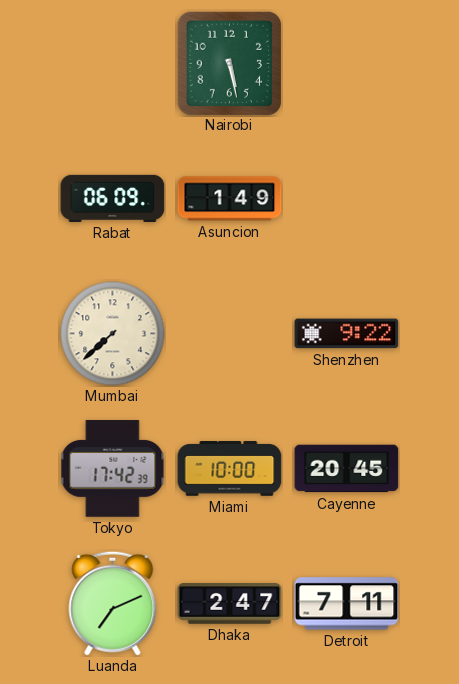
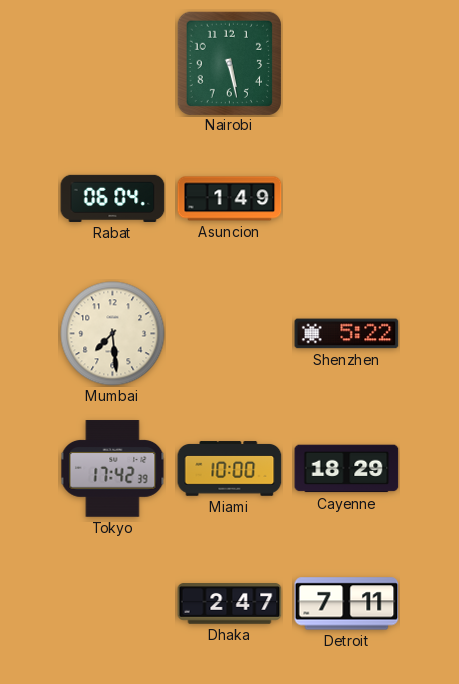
Rabat: 06:09 -> 06:04 (113, 198)
Mumbai: 7:38 -> 7:29 (113, 334)
Shenzhen: 9:22 -> 5:22 (347, 334)
Cayenne: 20:45 -> 18:29 (347, 469)
Luanda: 7:11 -> none (113, 603)
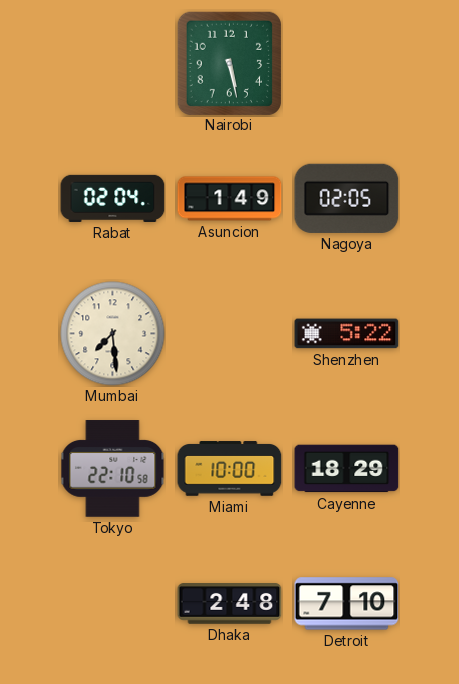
Rabat: 06:04 -> 02:04 (113, 198)
Nagoya: none -> 02:05 (347, 198)
Tokyo: 17:42 -> 22:10 (113, 469)
Dhaka: 2:47 -> 2:48 (230, 604)
Detroit: 7:11 -> 7:10 (347, 604)
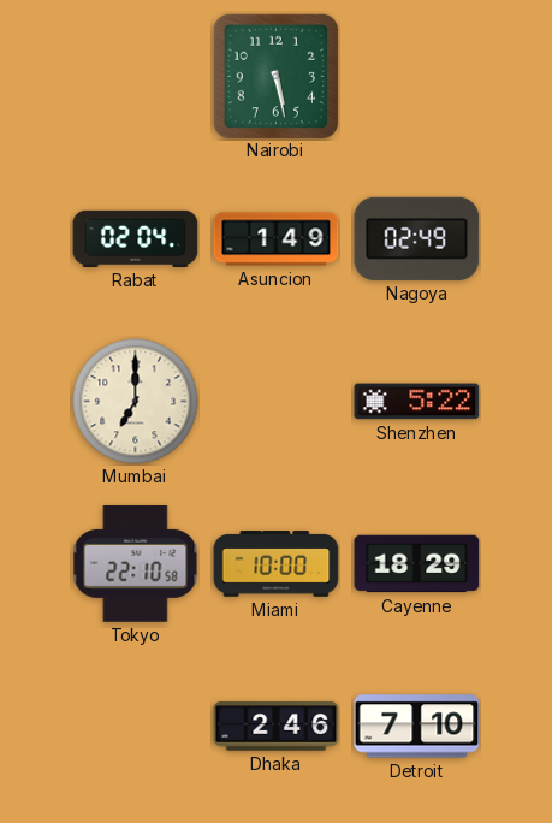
Nagoya: 02:05 -> 02:49 (417, 238)
Mumbai: 7:29 -> 7:00 (136, 402)
Dhaka: 2:48 -> 2:46 (277, 727)
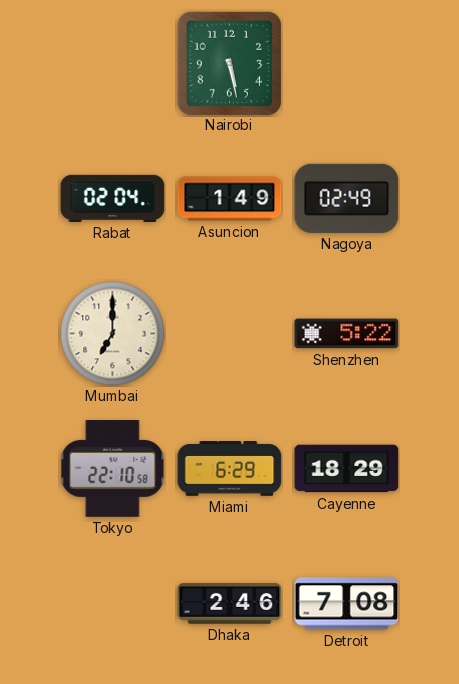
Miami: 10:00 -> 6:29 (230, 469)
Detroit: 7:10 -> 7:08 (347, 604)
